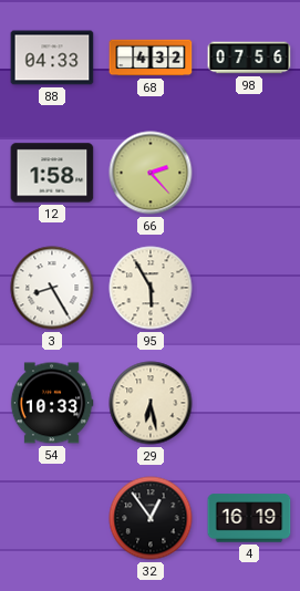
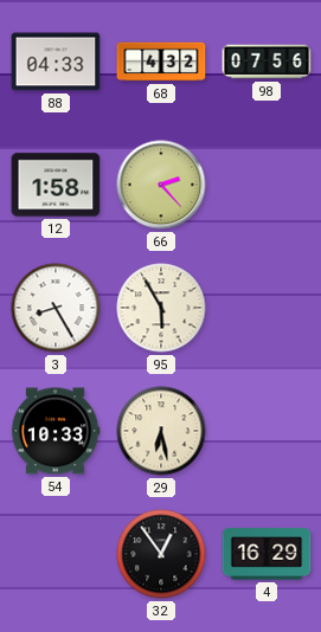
4: 16:19 -> 16:29 (267, 554)
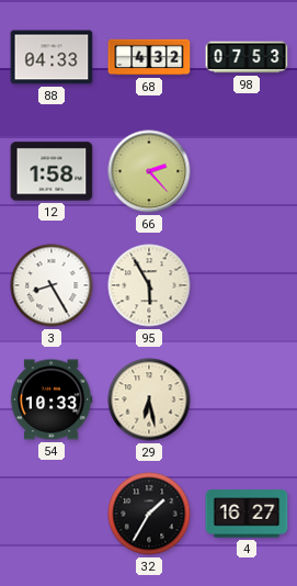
98: 07:56 -> 07:53 (247, 57)
32: 12:54 -> 1:35 (149, 514)
4: 16:29 -> 16:27 (247, 514)
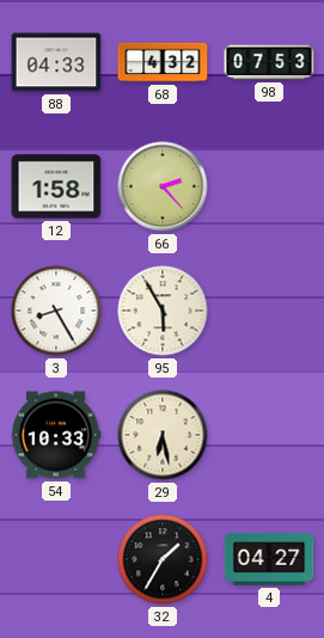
4: 16:27 -> 04:27 (269, 559)
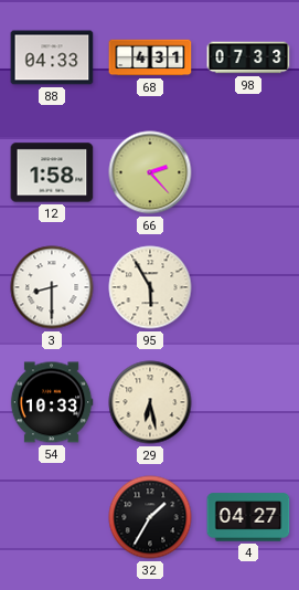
68: 4:32 -> 4:31 (150, 57)
98: 07:53 -> 07:33 (248, 57)
3: 8:25 -> 8:30 (52, 287)
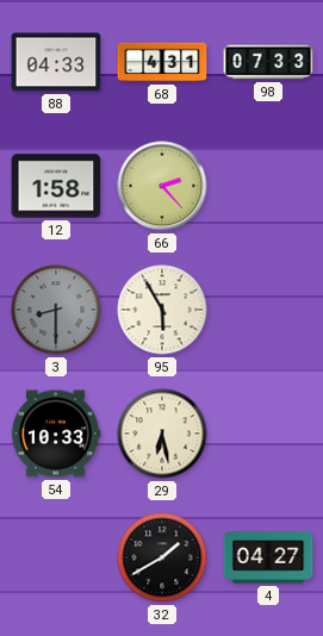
3 dial: white -> grey (56, 310)
32: 1:35 -> 1:40 (162, 557)
